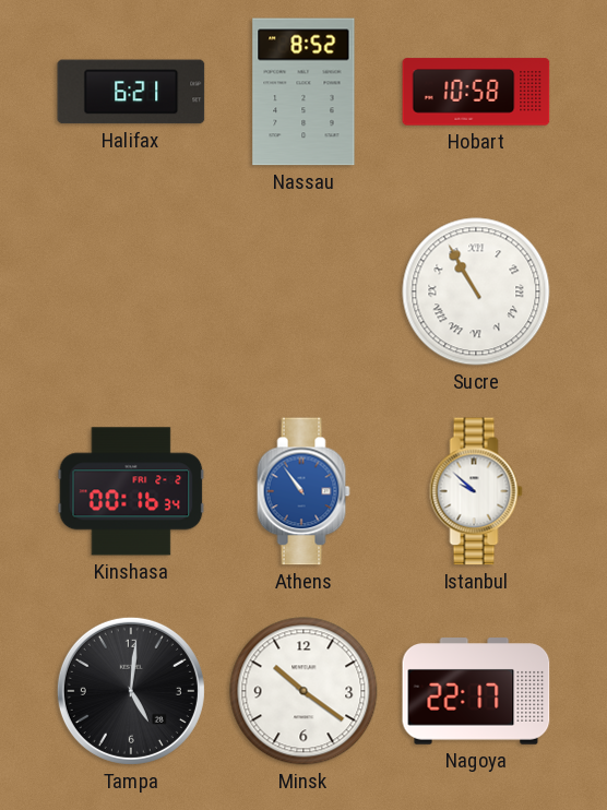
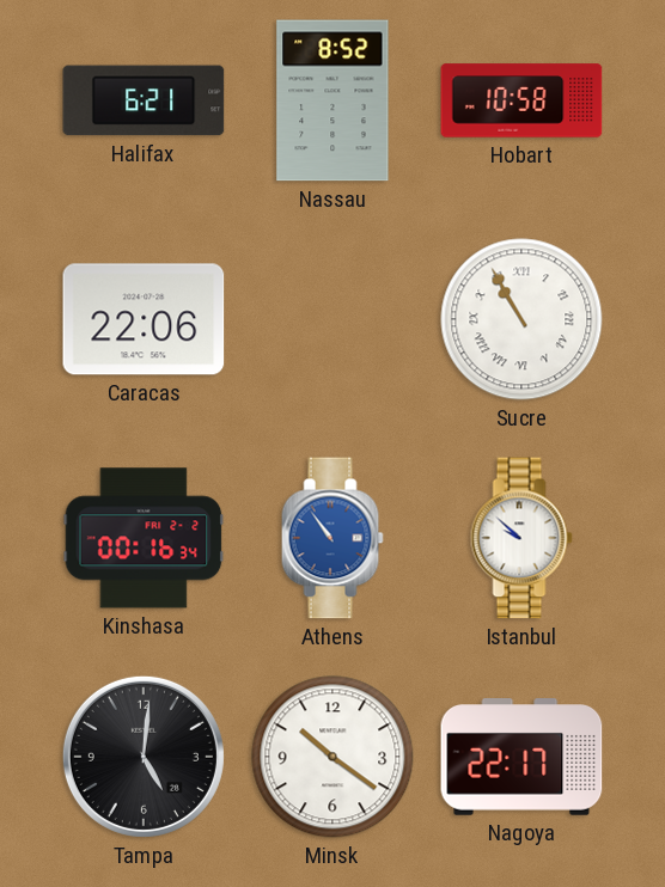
Caracas: none -> 22:06 (144, 319)
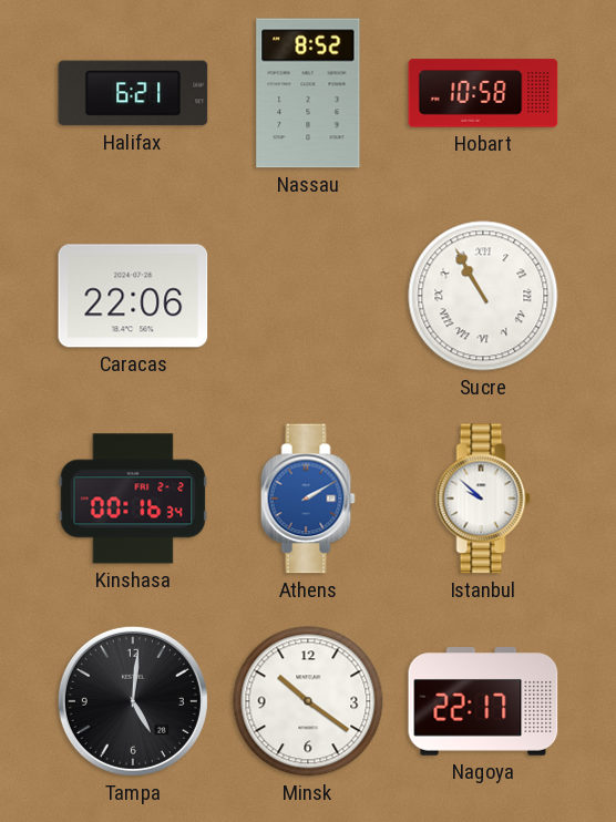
Athens: 10:54 -> 2:10 (308, 499)
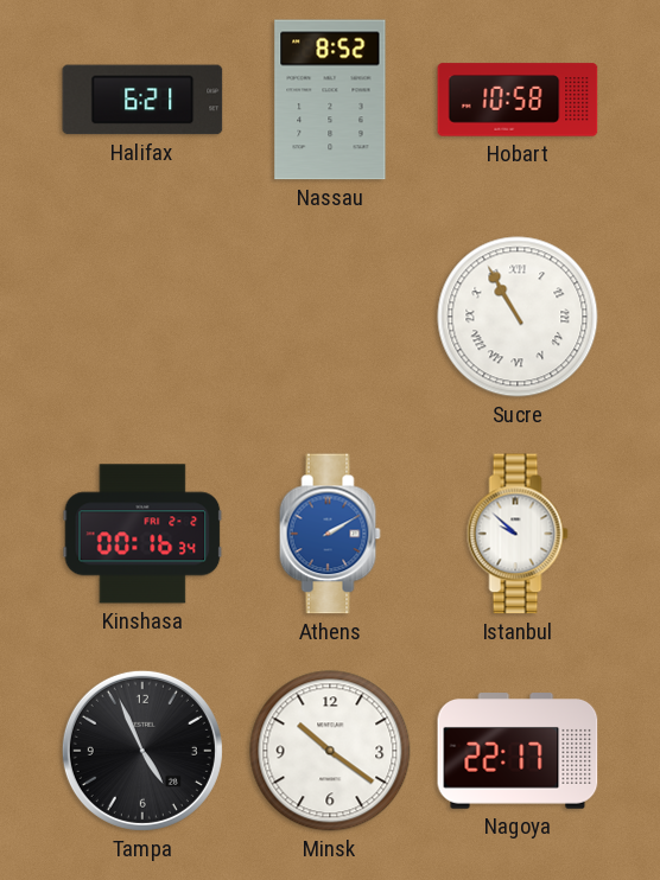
Caracas: 22:06 -> none (133, 296)
Tampa: 5:01 -> 4:56 (142, 751)
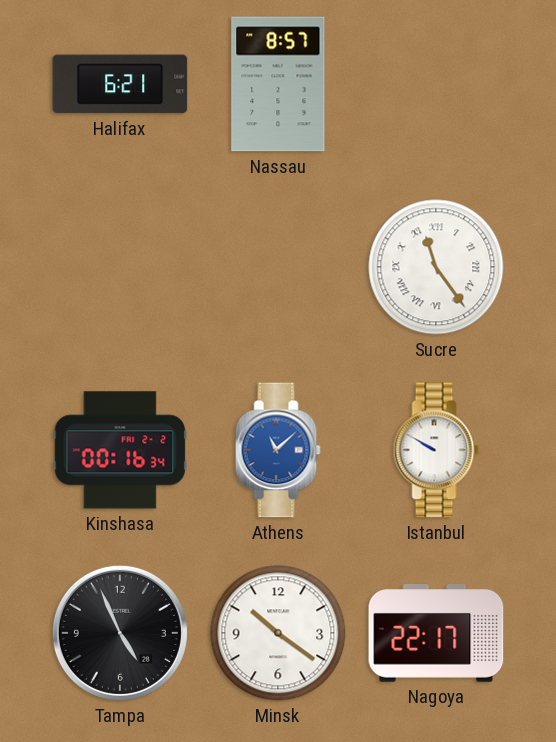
Nassau: 8:52 -> 8:57 (278, 84)
Hobart: 10:58 -> none (518, 100)
Sucre: 10:55 -> 11:24 (436, 267)
Athens: 2:10 -> 11:08 (278, 450)
Istanbul: 9:52 -> 9:50 (436, 450)
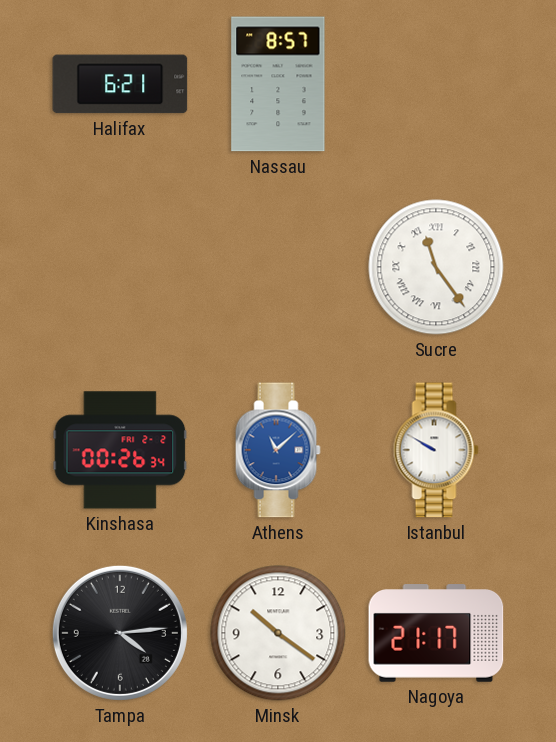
Kinshasa: 00:16 -> 00:26 (120, 450)
Tampa: 4:56 -> 4:14 (120, 633)
Nagoya: 22:17 -> 21:17 (436, 633)
